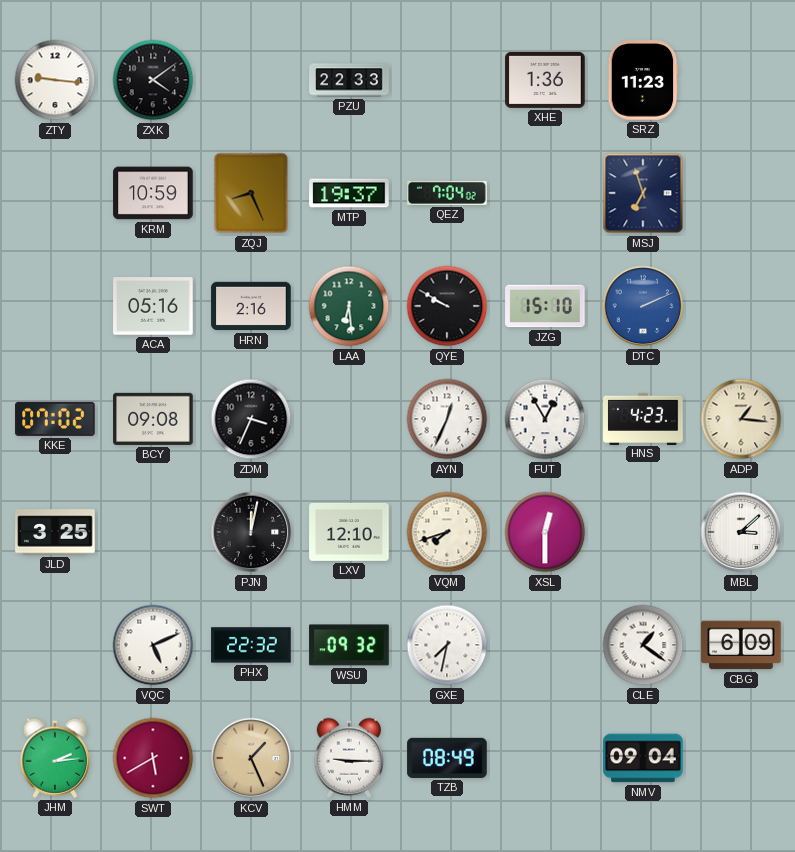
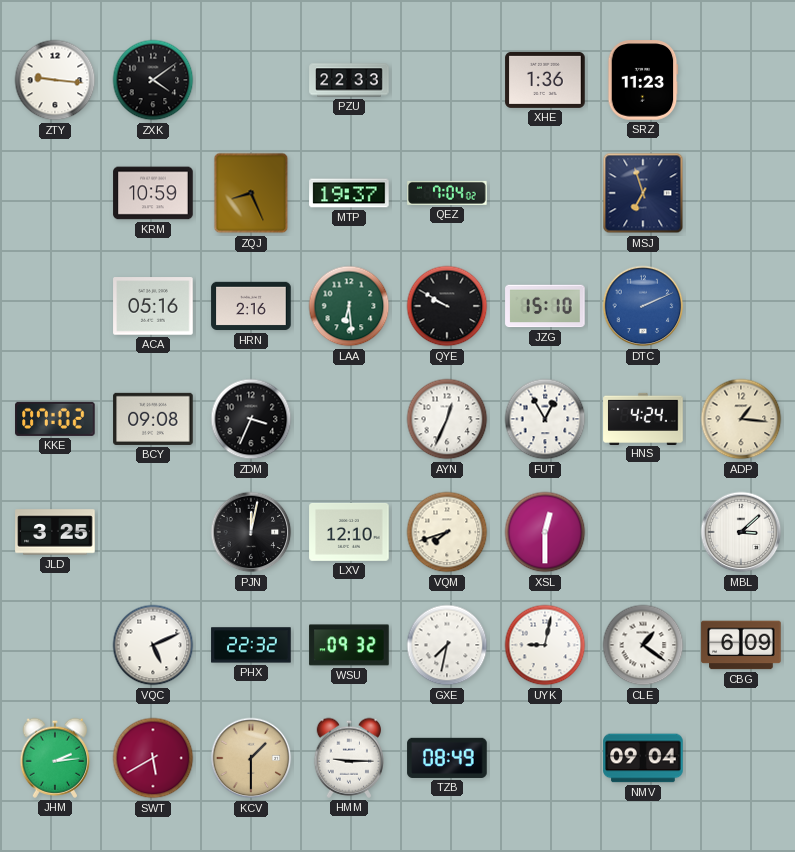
HNS: 4:23 -> 4:24 (643, 418)
UYK: none -> 9:02 (545, 645)
KCV: 1:26 -> 1:30 (251, 758)
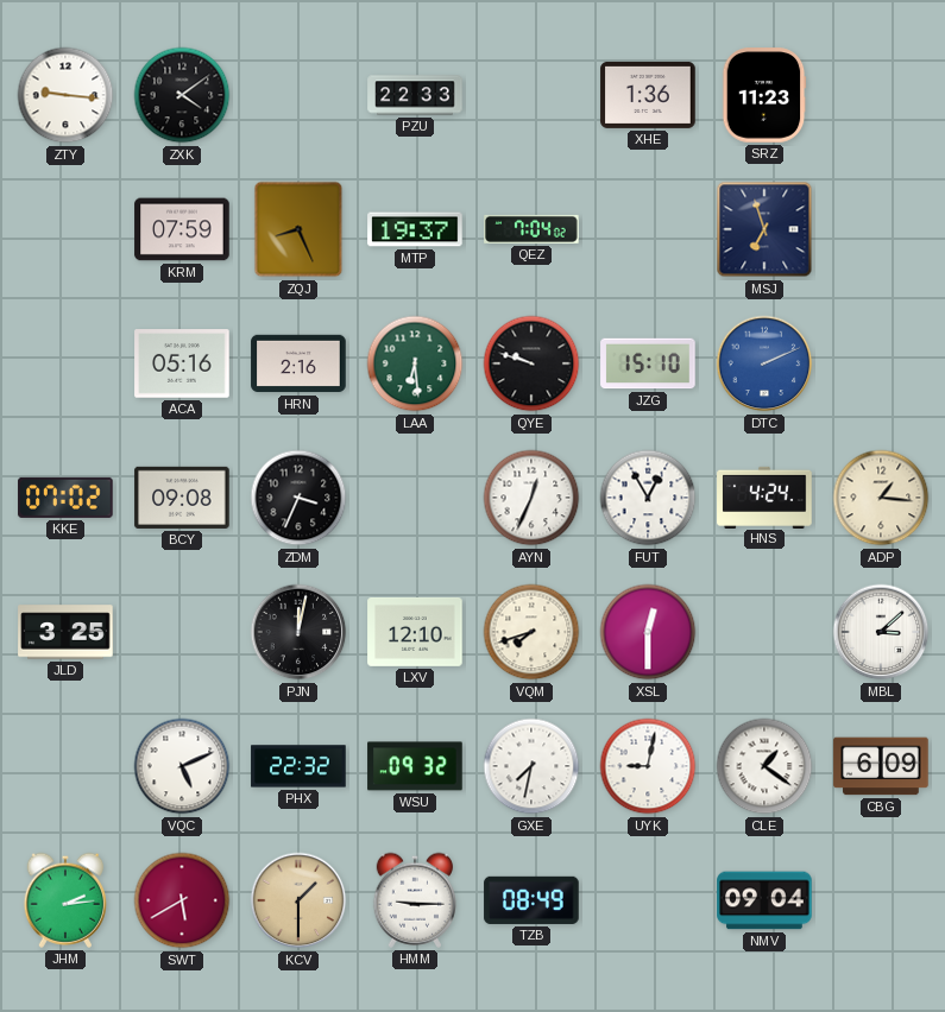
KRM: 10:59 -> 07:59 (182, 229)
QYE: 9:50 -> 9:48 (531, 363)
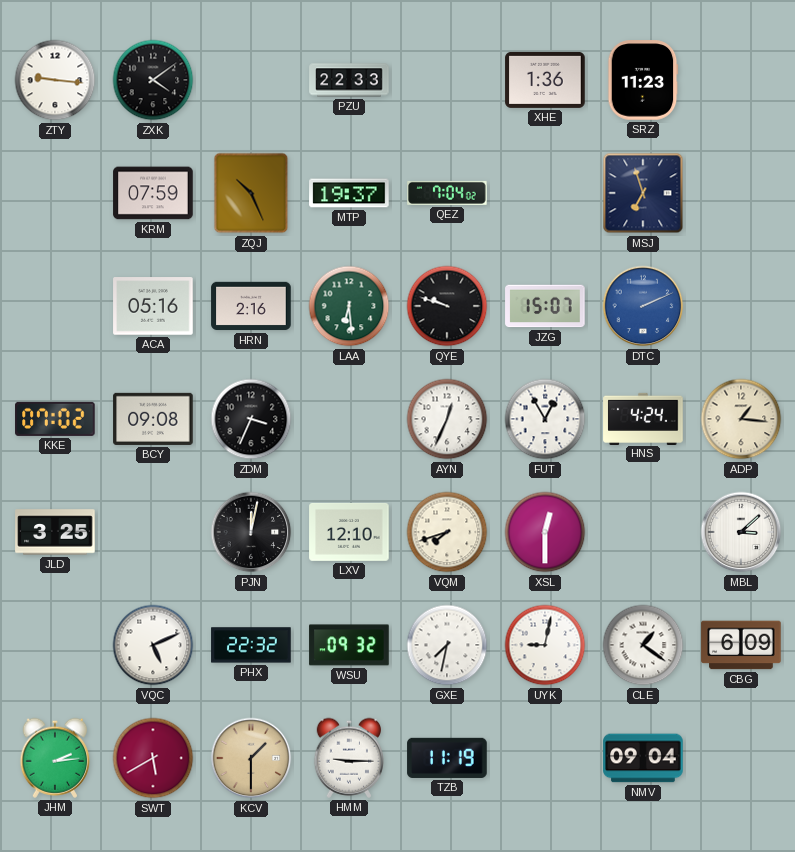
ZQJ: 8:26 -> 10:26 (251, 193)
JZG: 15:10 -> 15:07 (545, 306)
TZB: 08:49 -> 11:19 (447, 758)
